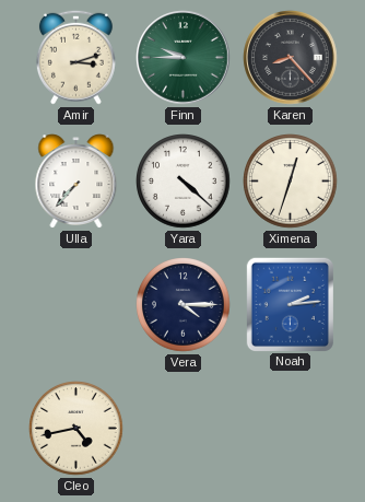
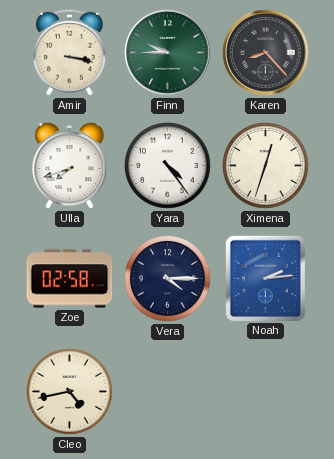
Amir: 3:12 -> 3:17 (69, 52)
Ulla: 7:37 -> 7:42 (70, 166)
Yara: 4:22 -> 4:24 (168, 166)
Zoe: none -> 02:58 (70, 279)
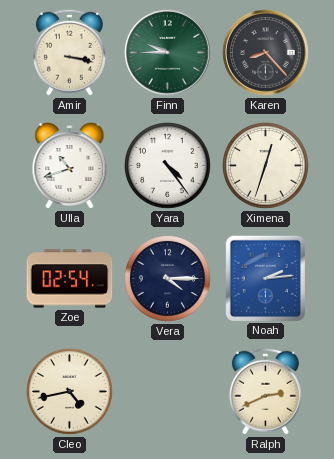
Ulla: 7:42 -> 10:42 (70, 166)
Zoe: 02:58 -> 02:54 (70, 279)
Ralph: none -> 2:41 (265, 391)
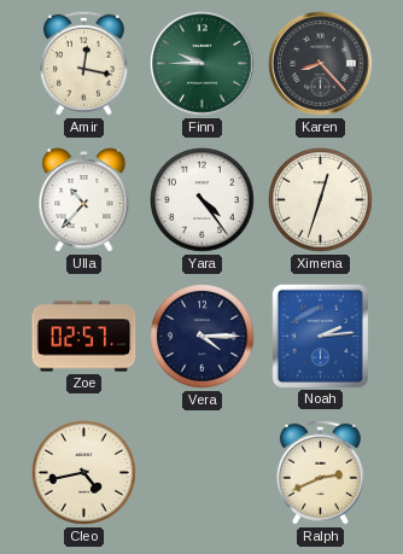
Amir: 3:17 -> 12:17 (83, 63)
Ulla: 10:42 -> 10:37 (84, 200)
Zoe: 02:54 -> 02:57 (84, 337)
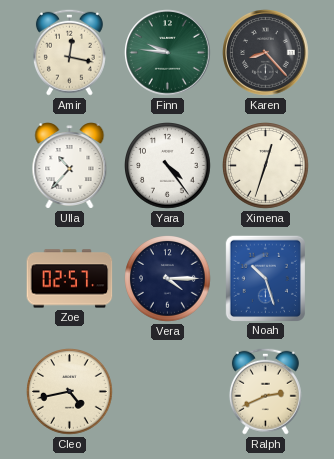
Finn: 9:45 -> 9:46 (168, 53)
Noah: 2:14 -> 10:27 (265, 278)
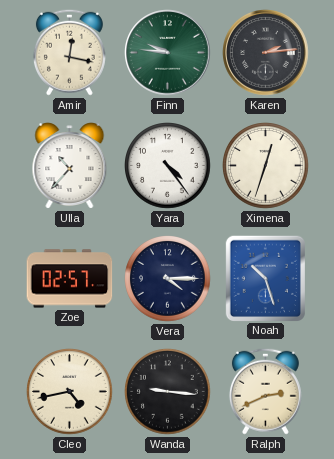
Karen: 8:23 -> 2:14 (266, 53)
Wanda: none -> 9:16 (168, 392)
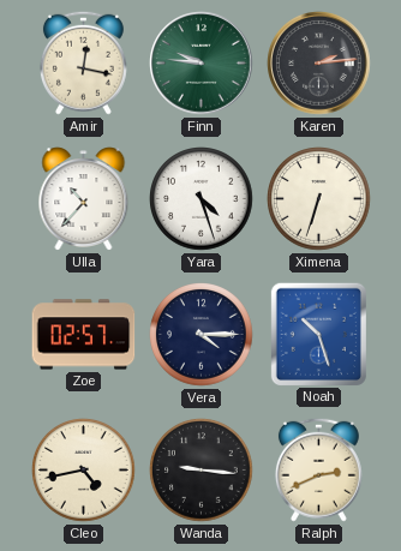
Yara: 4:24 -> 4:27 (202, 199)
Ximena: 12:33 -> 6:33 (319, 199)
